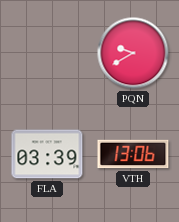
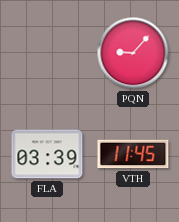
PQN: 9:40 -> 9:07 (133, 53)
VTH: 13:06 -> 11:45 (133, 154)
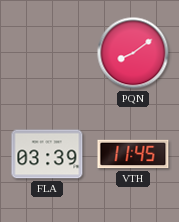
PQN: 9:07 -> 8:09 (133, 53)
